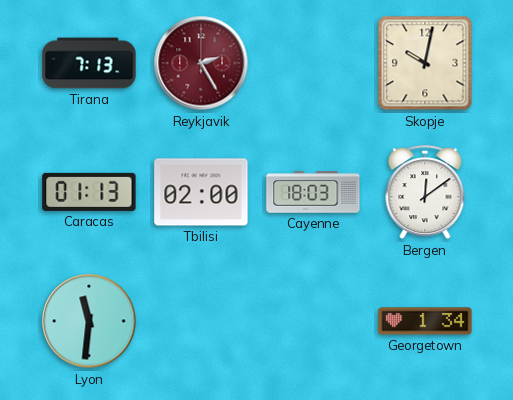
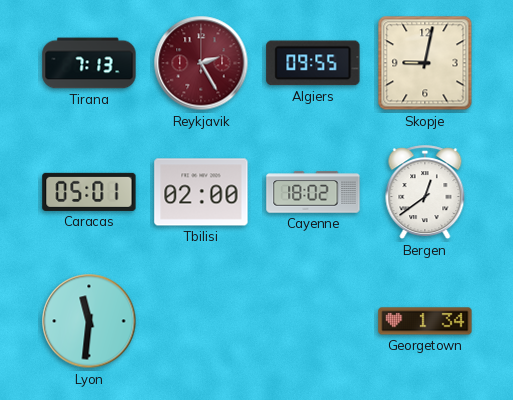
Algiers: none -> 09:55 (313, 63)
Skopje: 10:02 -> 9:02 (425, 63)
Caracas: 01:13 -> 05:01 (89, 192)
Cayenne: 18:03 -> 18:02 (313, 192)
Bergen: 12:09 -> 12:39 (425, 193)
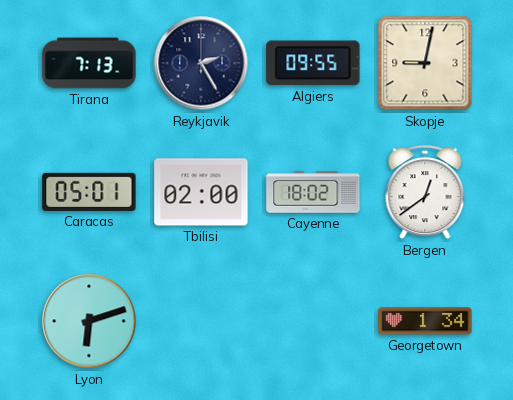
Reykjavik dial: burgundy -> navy (201, 63)
Lyon: 11:31 -> 6:12 (89, 321)
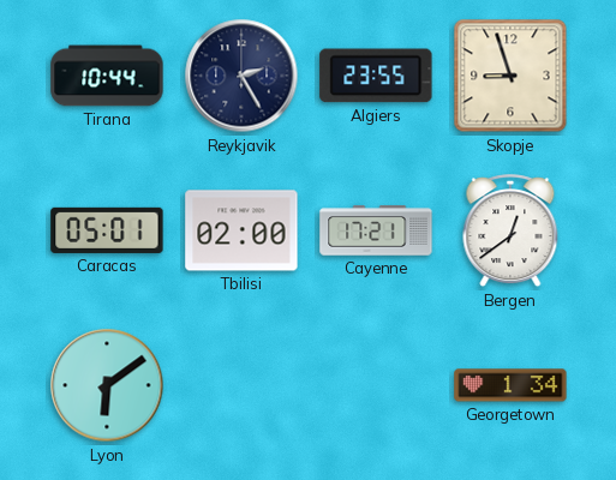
Tirana: 7:13 -> 10:44 (107, 76)
Algiers: 09:55 -> 23:55 (376, 76)
Skopje: 9:02 -> 8:57 (510, 76)
Cayenne: 18:02 -> 17:21 (376, 230)
Lyon: 6:12 -> 6:09 (107, 385)
